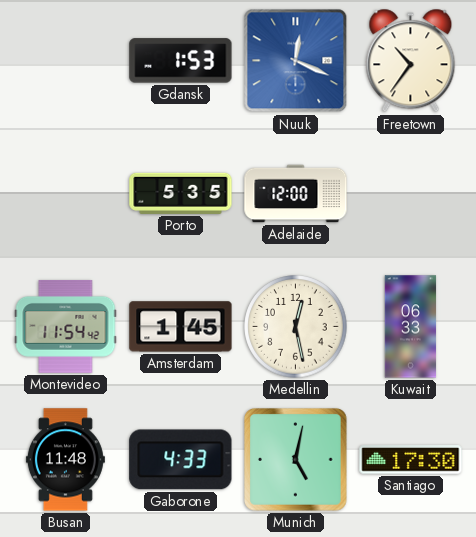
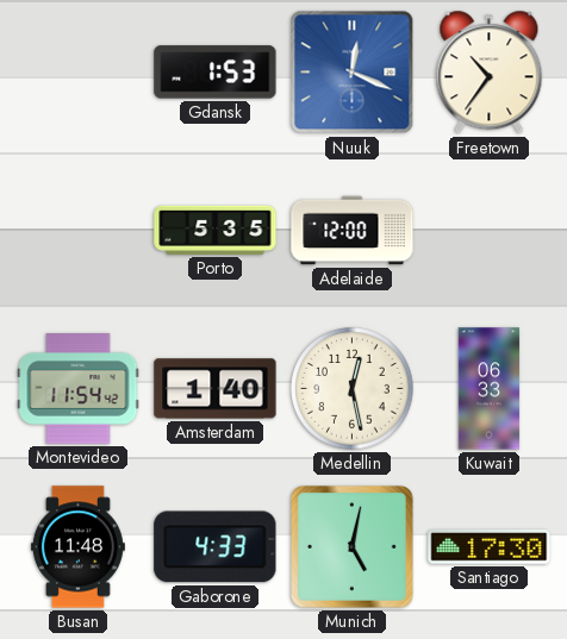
Amsterdam: 1:45 -> 1:40 (216, 389)
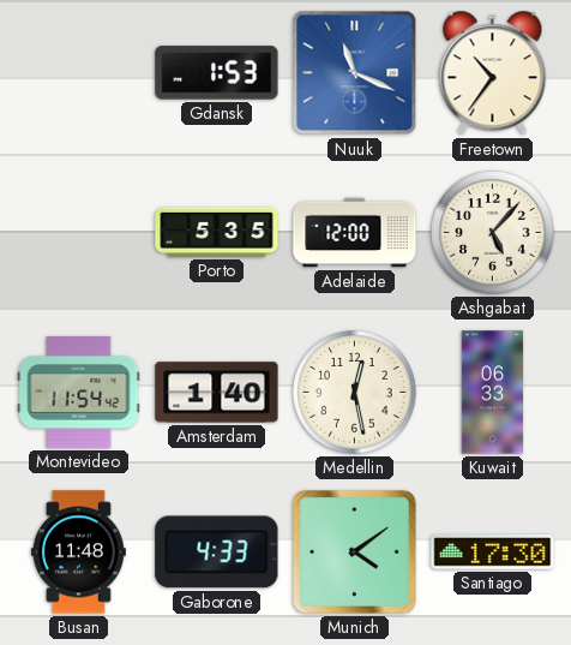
Nuuk: 12:19 -> 11:19 (355, 73)
Ashgabat: none -> 5:07 (493, 233)
Munich: 5:02 -> 4:09 (355, 553)
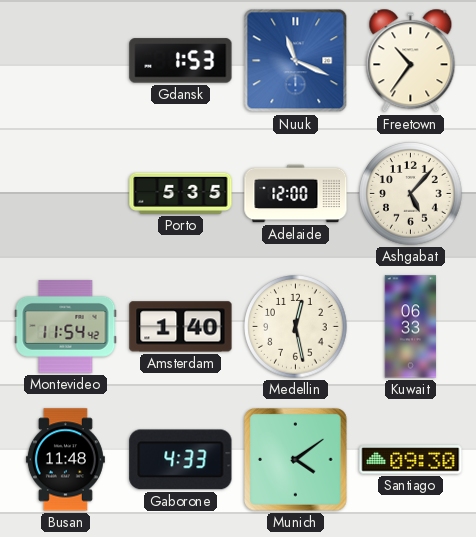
Santiago: 17:30 -> 09:30 (411, 460)
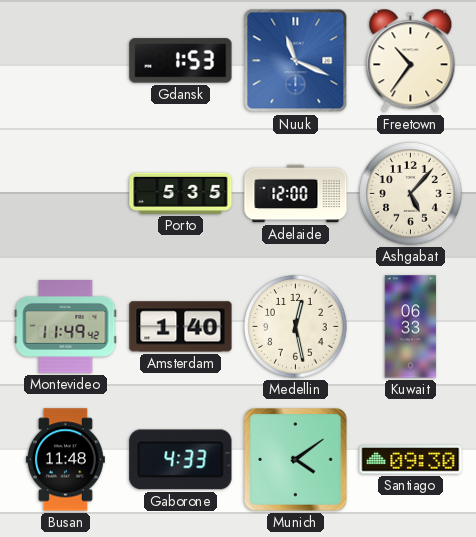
Montevideo: 11:54 -> 11:49 (66, 327)
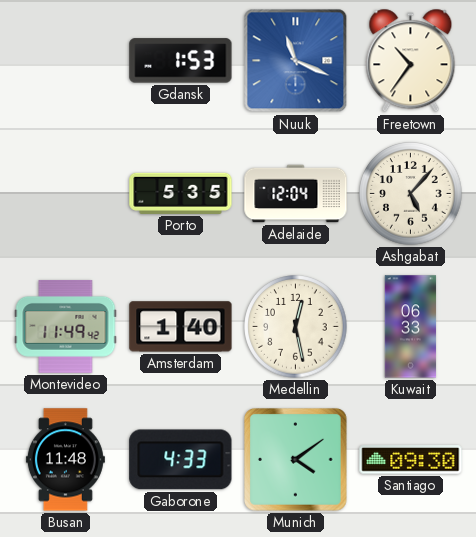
Adelaide: 12:00 -> 12:04 (296, 194)
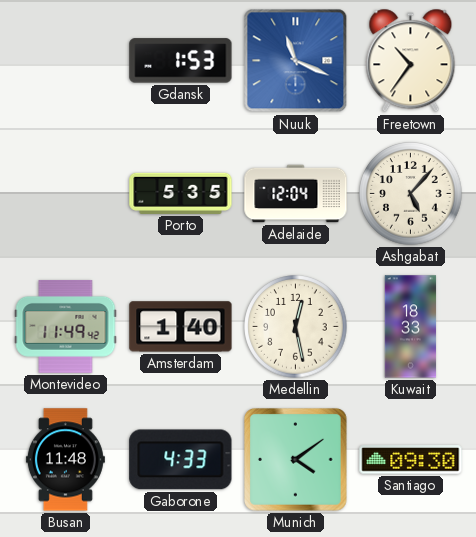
Kuwait: 06:33 -> 18:33 (411, 327)
